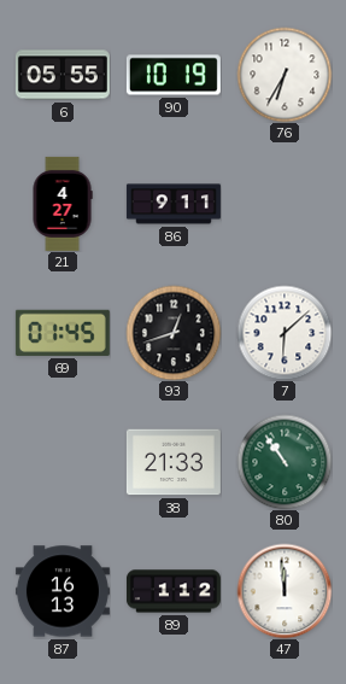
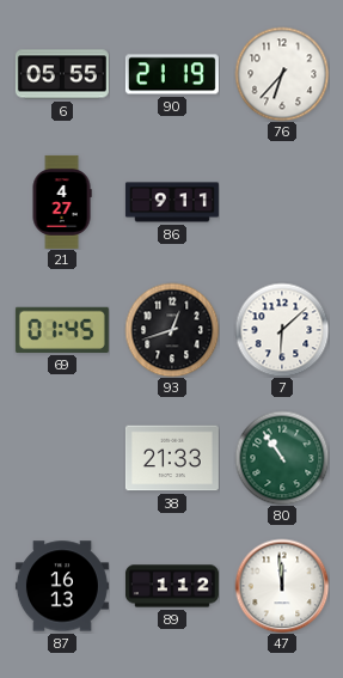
90: 10:19 -> 21:19 (172, 74)
76: 6:35 -> 6:37 (282, 74)
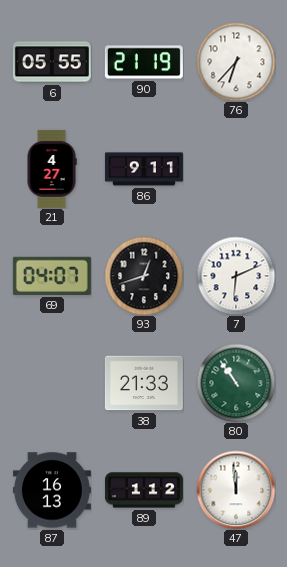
69: 01:45 -> 04:07 (52, 276)
7: 6:08 -> 6:11 (236, 276)
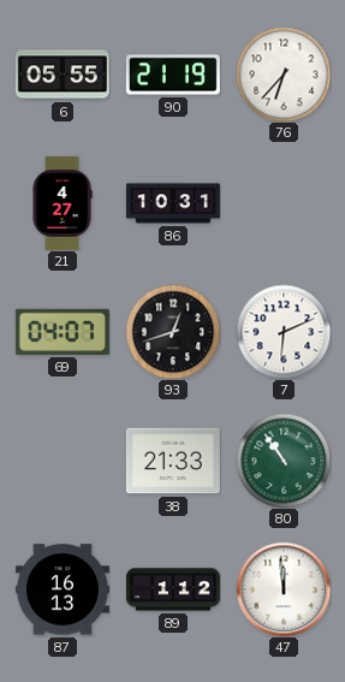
86: 9:11 -> 10:31 (173, 203)
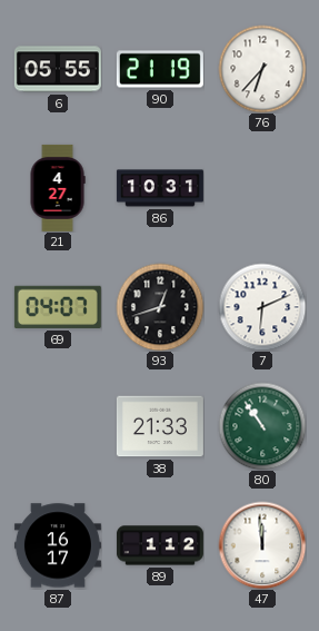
87: 16:13 -> 16:17 (58, 545)
